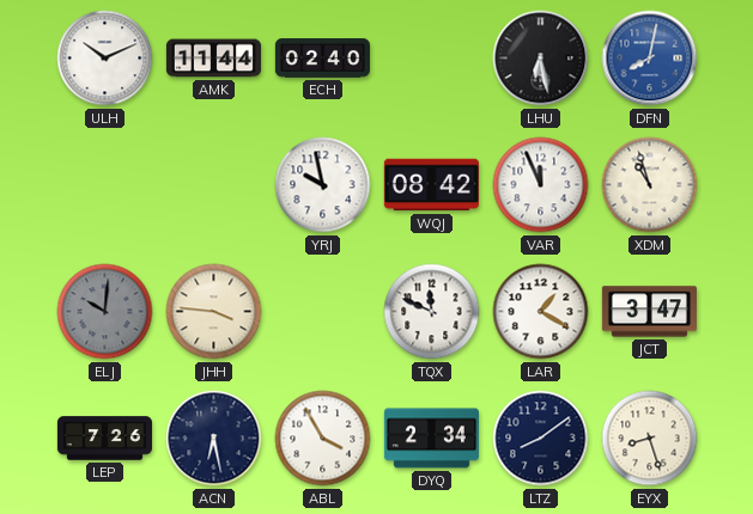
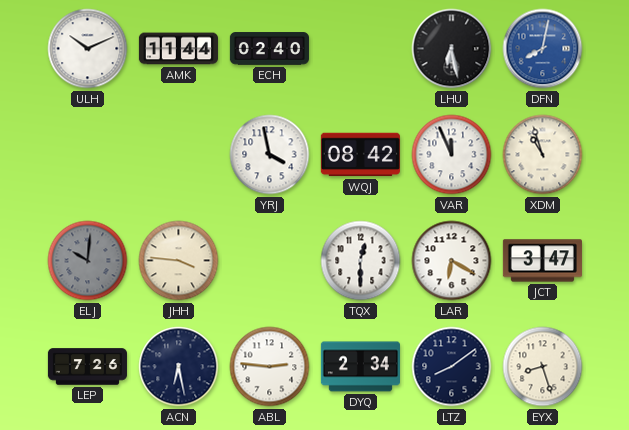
YRJ: 9:58 -> 3:58 (270, 155)
TQX: 11:49 -> 12:30 (361, 261)
LAR: 1:20 -> 6:20 (452, 261)
ABL: 3:55 -> 2:46 (270, 367)
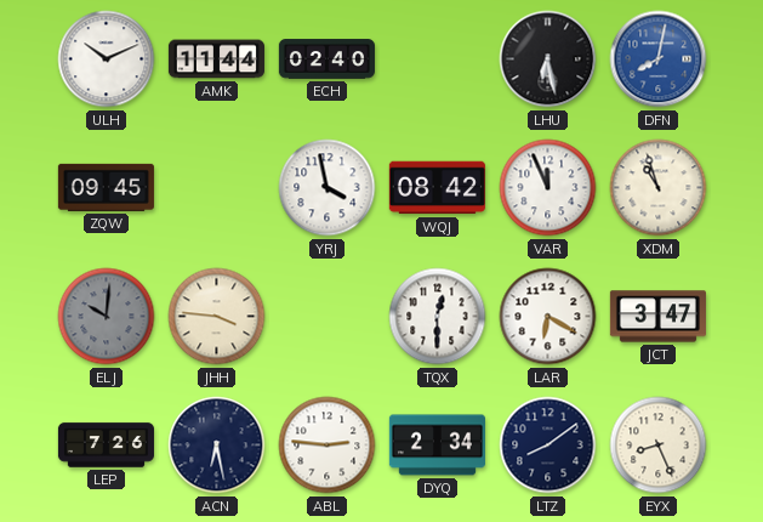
ZQW: none -> 09:45 (106, 187)
EYX: 8:27 -> 8:26 (659, 446)
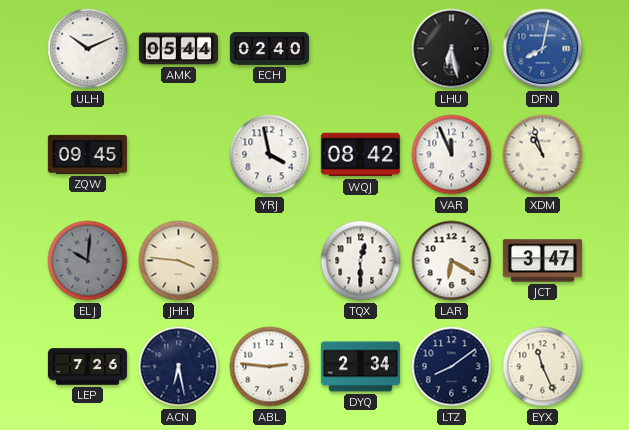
AMK: 11:44 -> 05:44 (178, 49)
EYX: 8:26 -> 11:26 (543, 367)
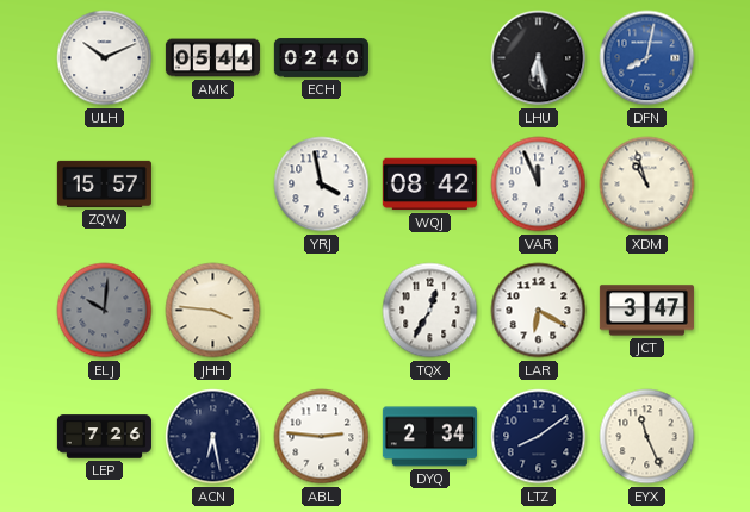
ZQW: 09:45 -> 15:57 (104, 183)
TQX: 12:30 -> 12:35 (430, 311)
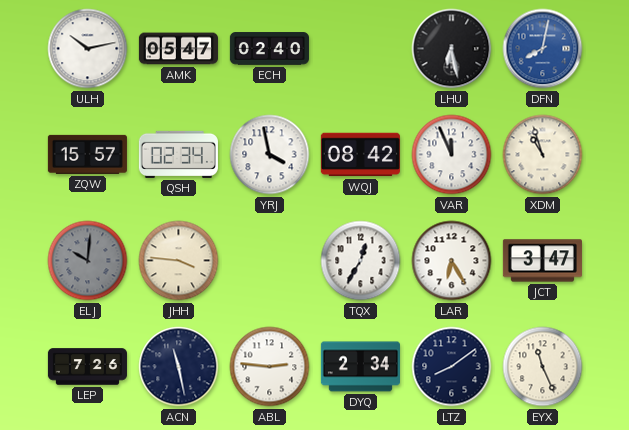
ULH: 10:11 -> 10:13 (88, 49)
AMK: 05:44 -> 05:47 (178, 49)
QSH: none -> 02:34 (178, 154)
LAR: 6:20 -> 6:25 (452, 261)
ACN: 6:28 -> 11:28 (179, 367)
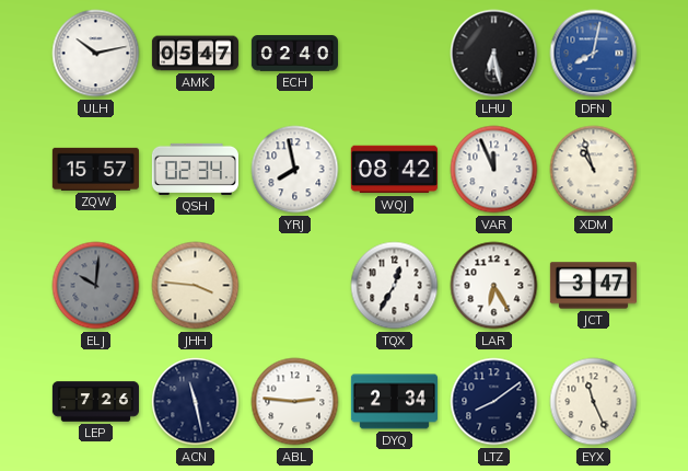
YRJ: 3:58 -> 7:58 (295, 170)
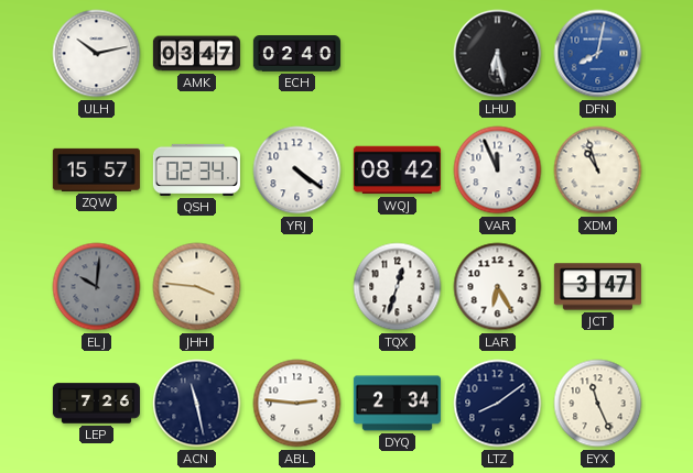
AMK: 05:47 -> 03:47 (196, 54)
YRJ: 7:58 -> 4:21 (297, 170)
TQX: 12:35 -> 12:33 (398, 287)
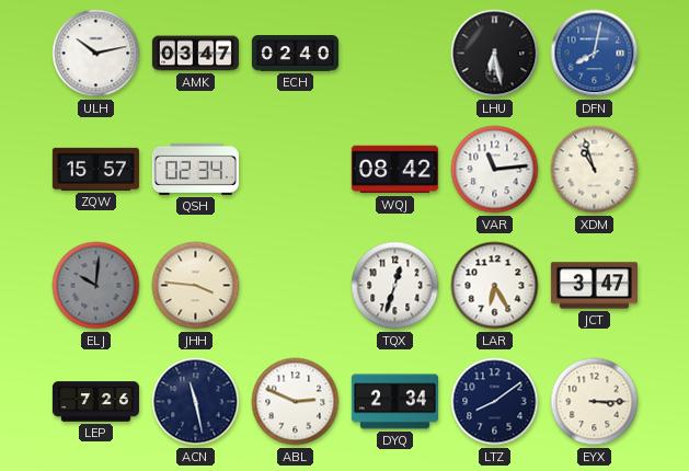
YRJ: 4:21 -> none (297, 170)
VAR: 11:56 -> 11:14 (495, 170)
ABL: 2:46 -> 2:49 (296, 402)
EYX: 11:26 -> 3:15 (595, 402)
